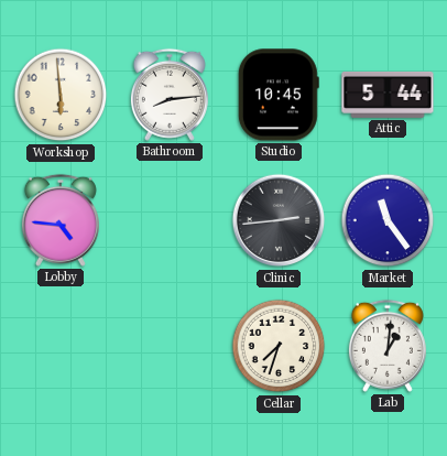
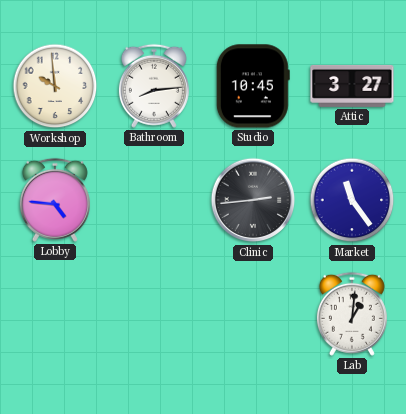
Workshop: 5:59 -> 9:59 (55, 86)
Attic: 5:44 -> 3:27 (352, 86)
Cellar: 7:33 -> none (279, 346)
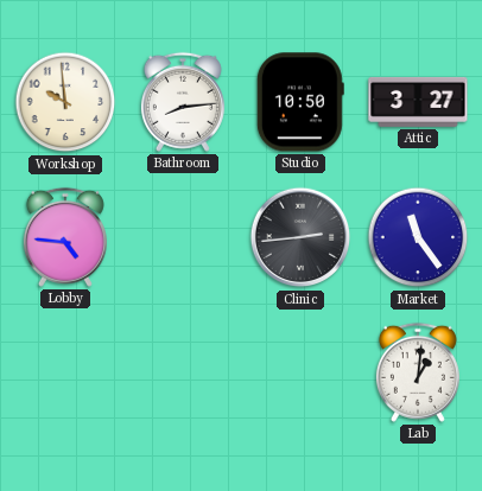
Studio: 10:45 -> 10:50 (300, 102)
